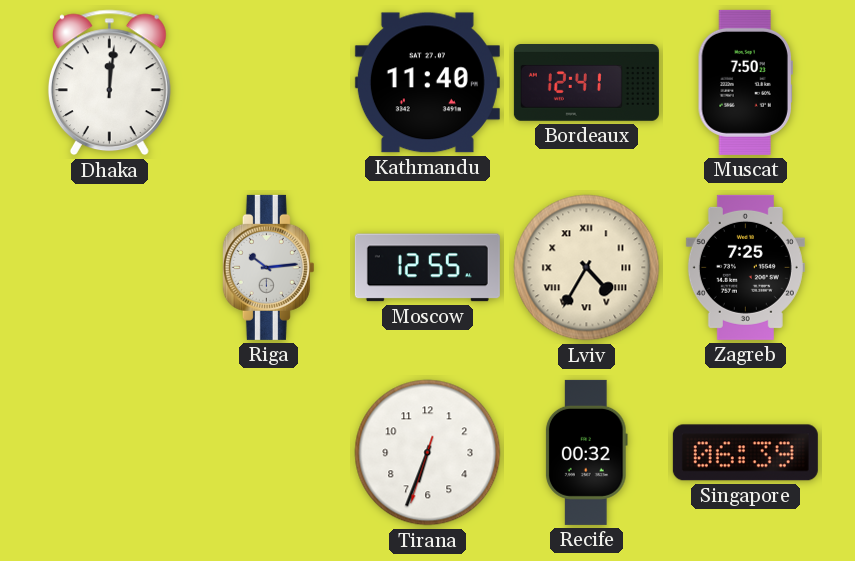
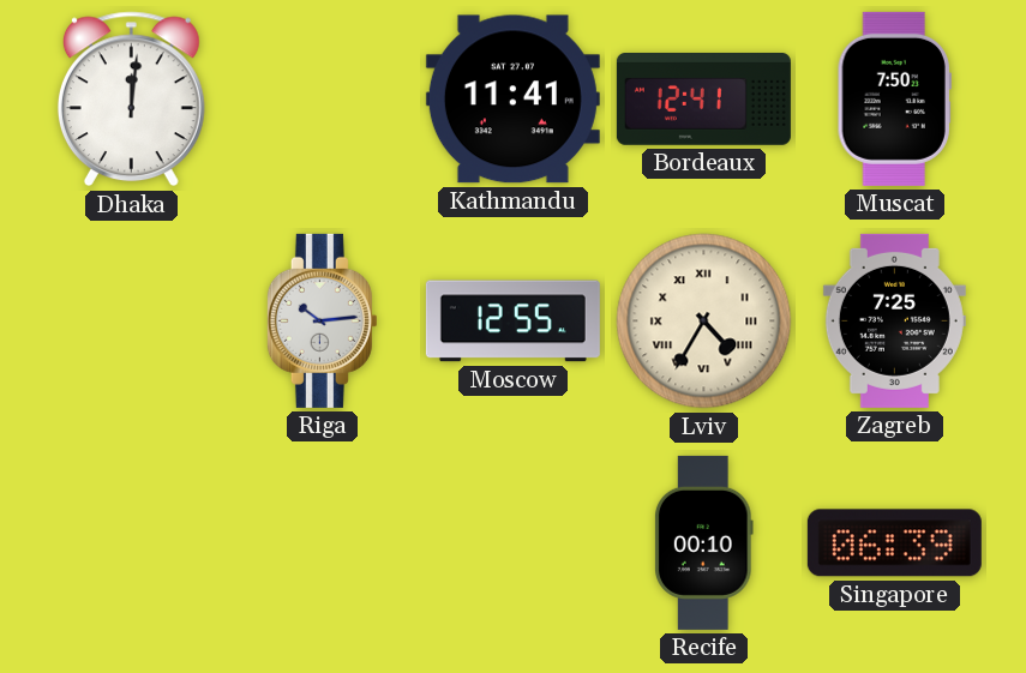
Kathmandu: 11:40 -> 11:41 (512, 100)
Tirana: 6:33 -> none (428, 453)
Recife: 00:32 -> 00:10 (703, 542)
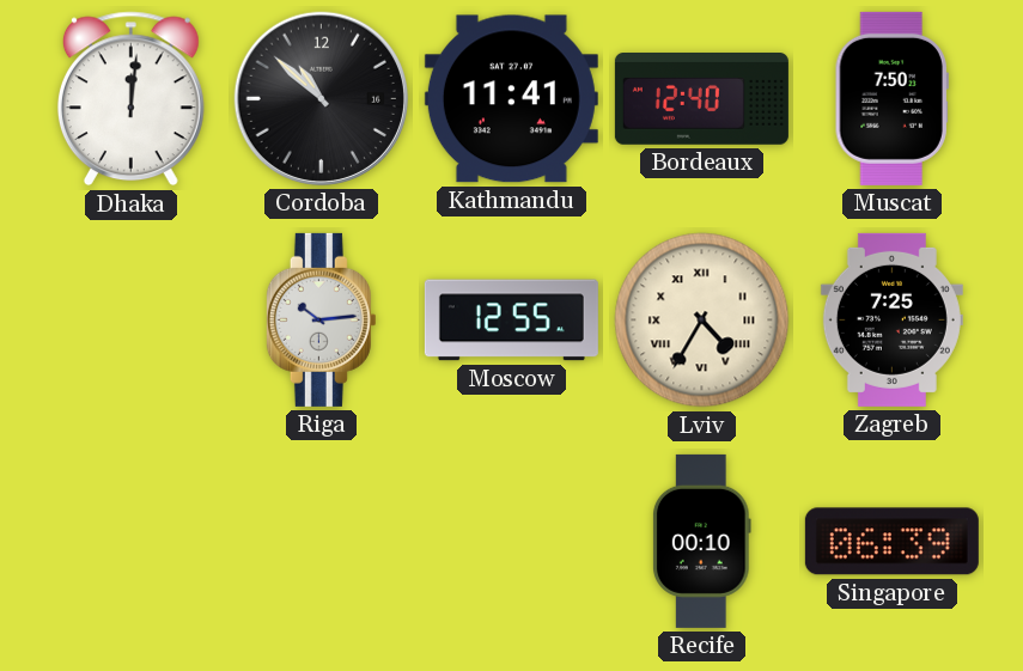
Cordoba: none -> 10:52 (321, 98)
Bordeaux: 12:41 -> 12:40 (701, 99)
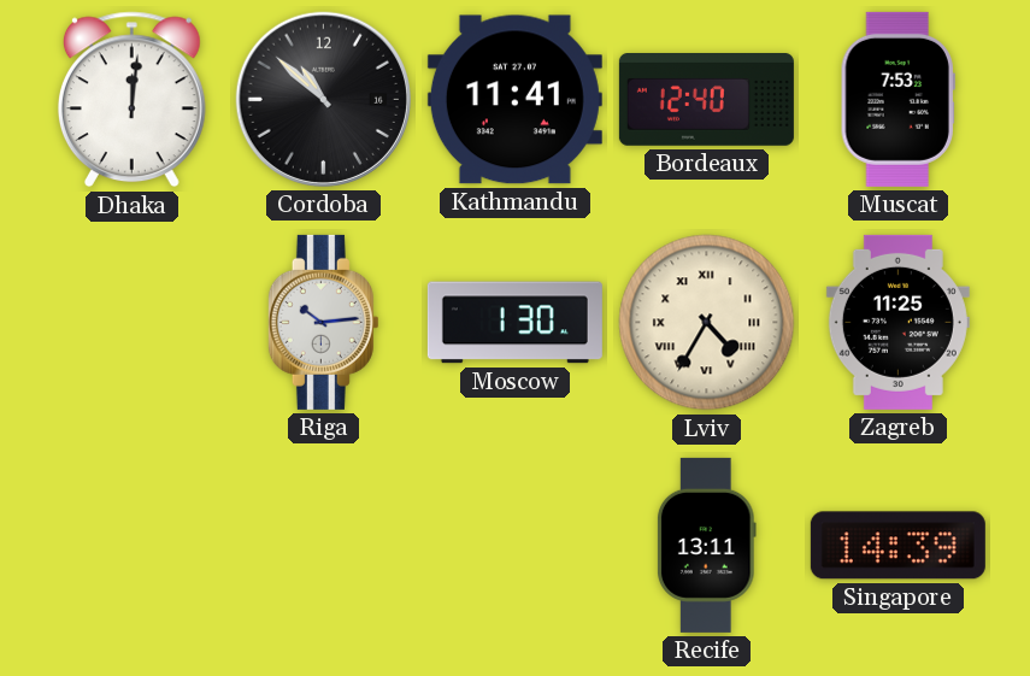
Muscat: 7:50 -> 7:53 (897, 99)
Moscow: 12:55 -> 1:30 (514, 323)
Zagreb: 7:25 -> 11:25 (897, 322)
Recife: 00:10 -> 13:11 (706, 545)
Singapore: 06:39 -> 14:39 (897, 546)
